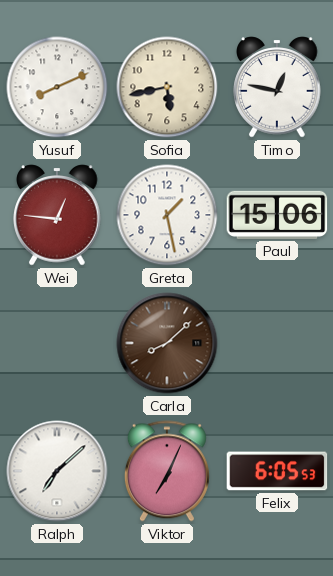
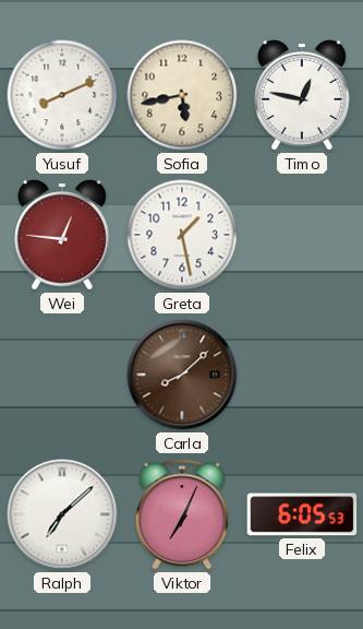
Paul: 15:06 -> none (277, 215)
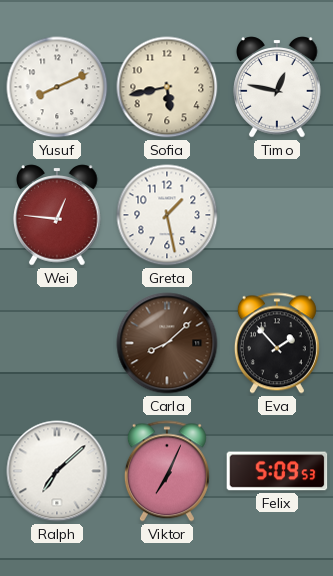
Eva: none -> 1:53 (277, 343)
Felix: 6:05 -> 5:09 (277, 471)
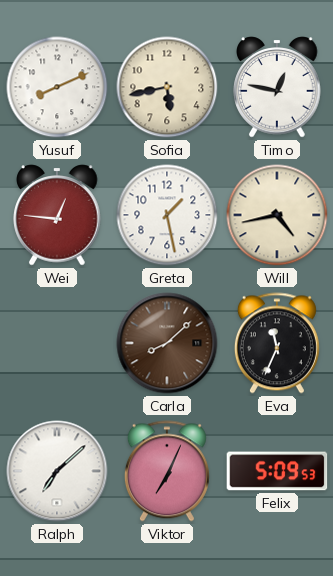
Will: none -> 4:43 (277, 215)
Eva: 1:53 -> 11:34 (277, 343)
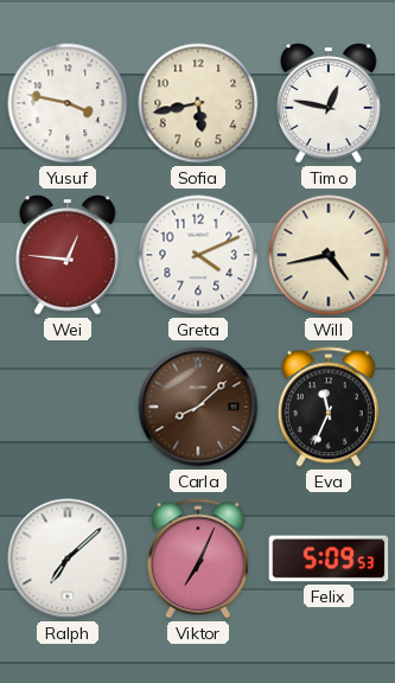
Yusuf: 8:11 -> 3:47 (68, 103)
Greta: 1:28 -> 4:11 (198, 255)
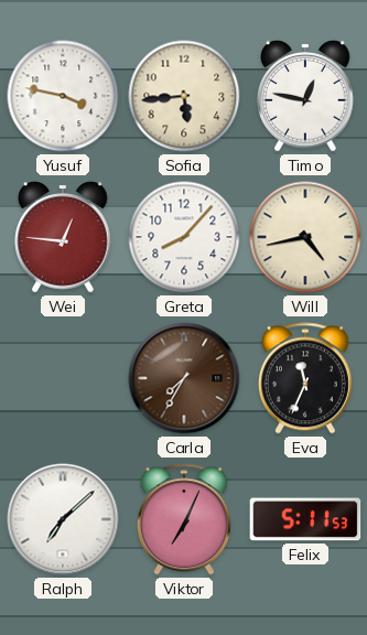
Sofia: 5:43 -> 5:44 (184, 96)
Greta: 4:11 -> 8:07 (184, 237)
Carla: 8:08 -> 7:35 (184, 378)
Felix: 5:09 -> 5:11 (305, 519)
